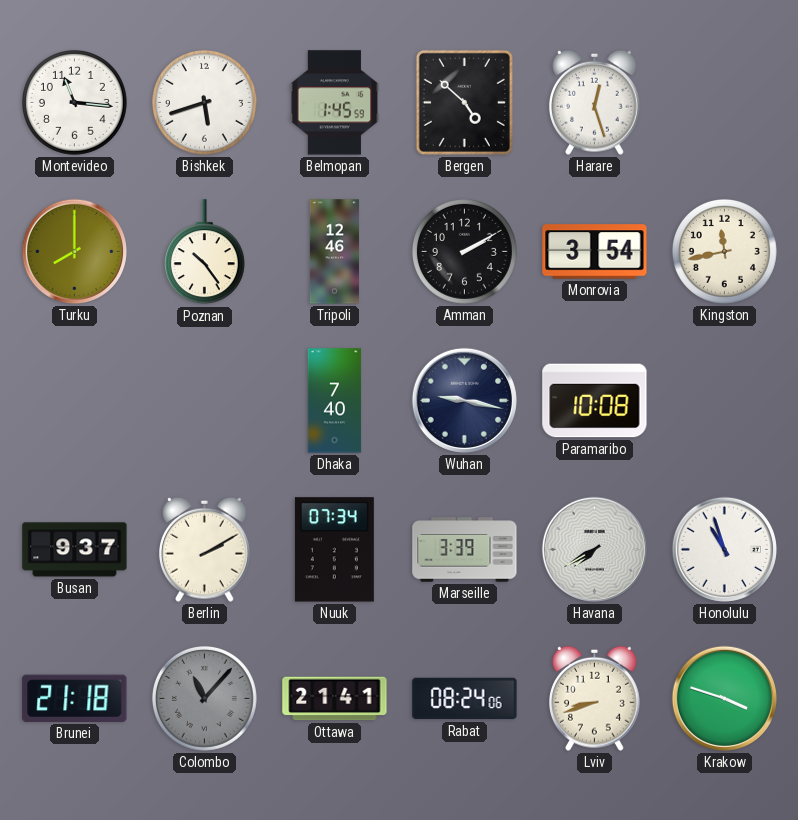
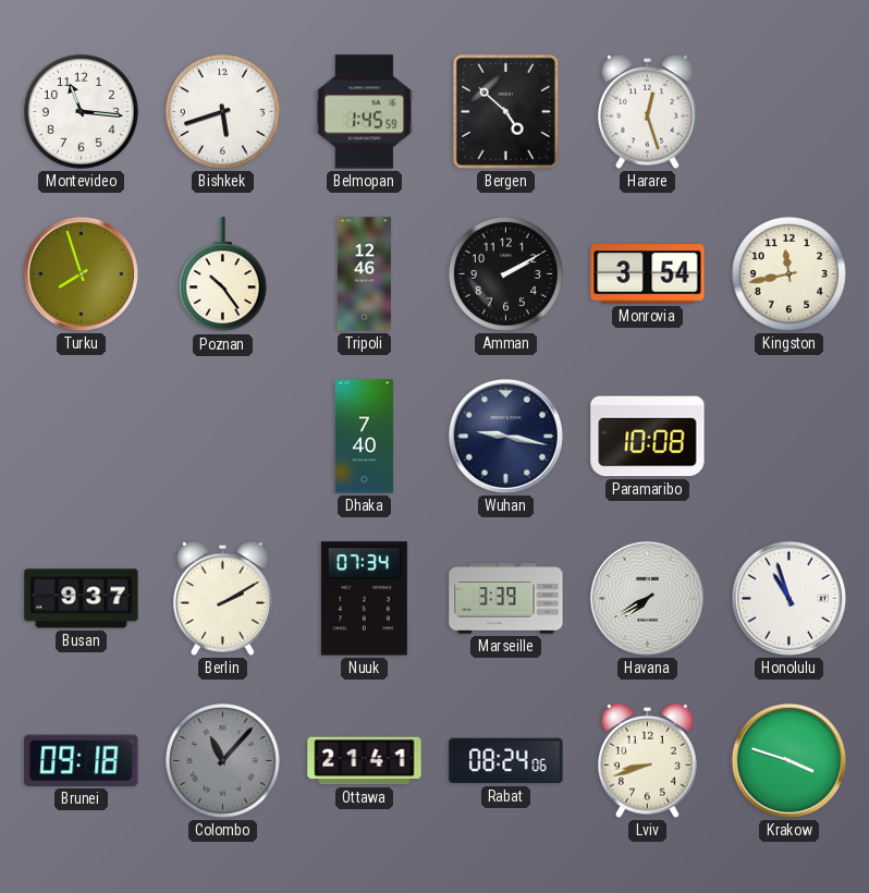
Turku: 8:00 -> 7:57 (81, 273)
Brunei: 21:18 -> 09:18 (82, 760)
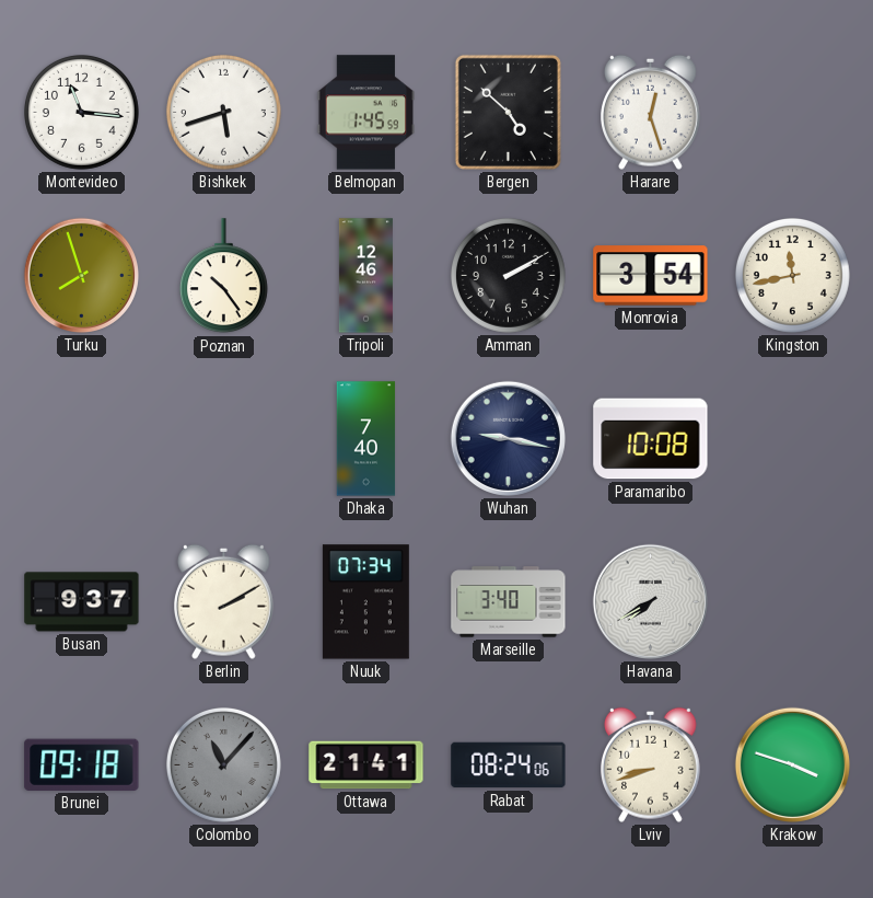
Marseille: 3:39 -> 3:40 (509, 602)
Honolulu: 10:57 -> none (788, 598)
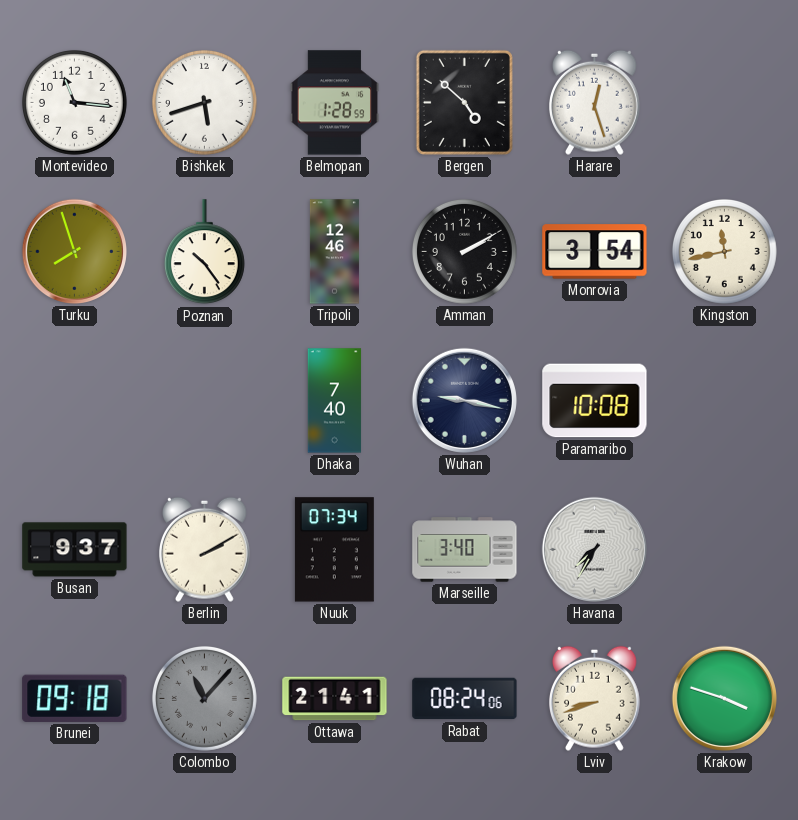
Belmopan: 1:45 -> 1:28 (335, 103)
Havana: 7:40 -> 7:35 (594, 549)
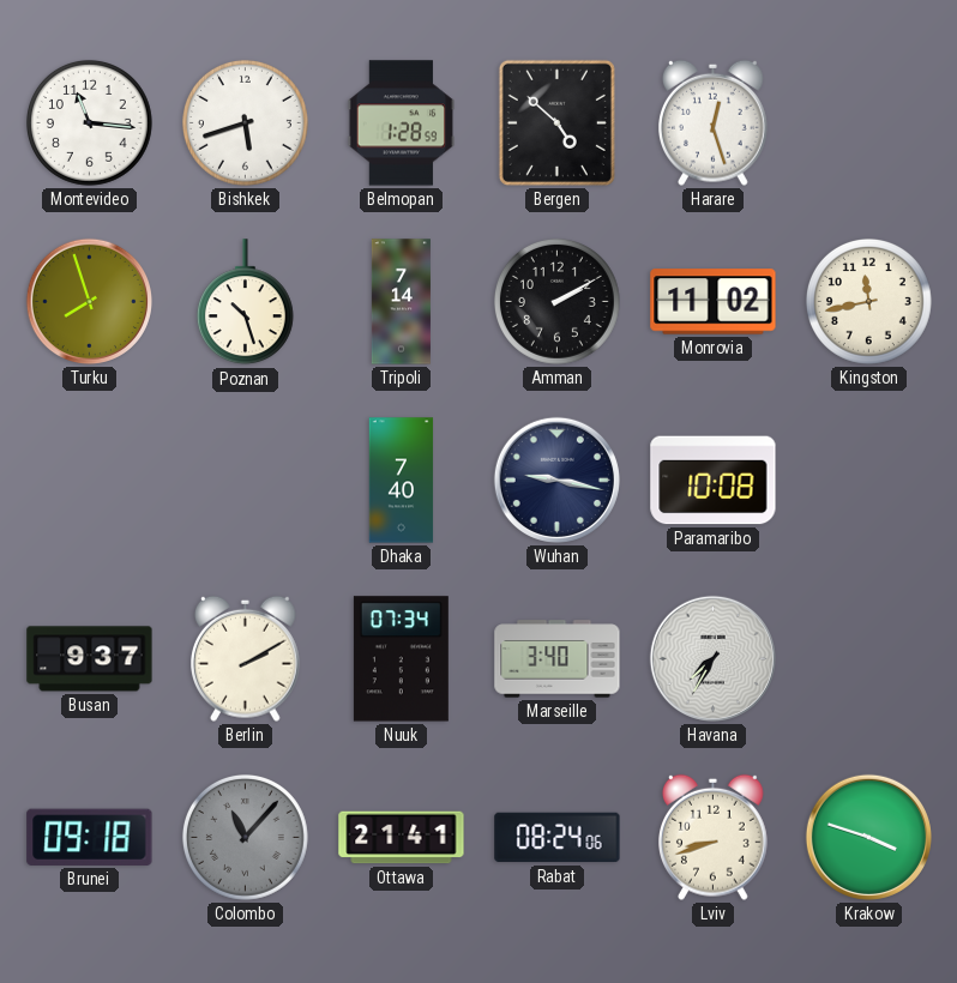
Poznan: 10:24 -> 10:27 (245, 302)
Tripoli: 12:46 -> 7:14 (401, 302)
Monrovia: 3:54 -> 11:02 (714, 302)
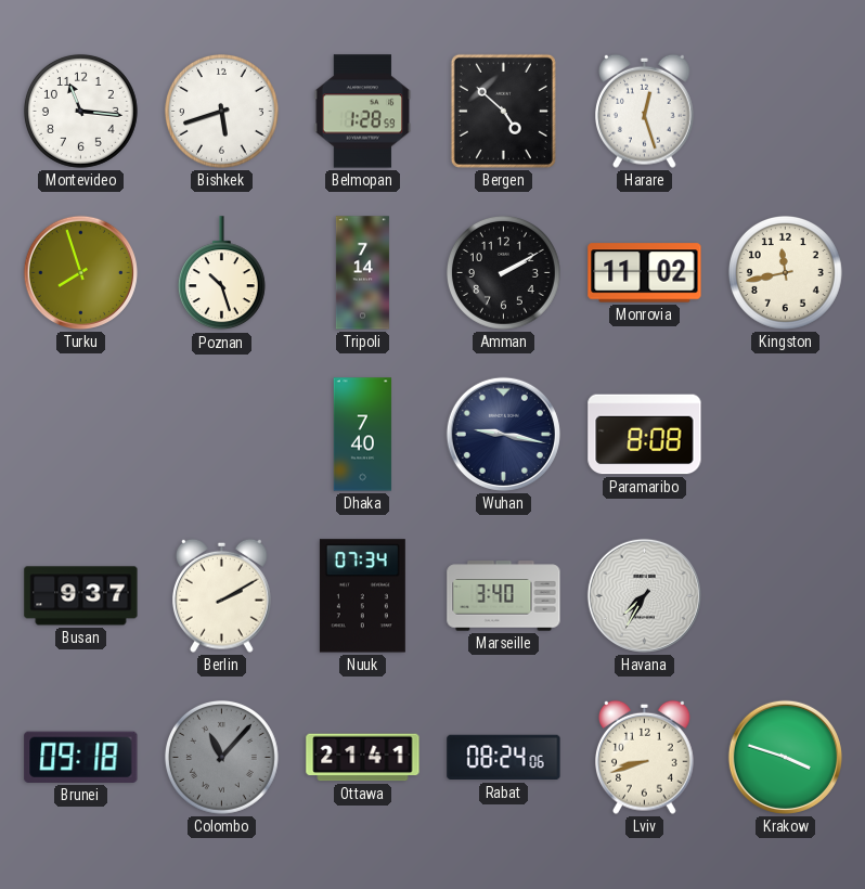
Paramaribo: 10:08 -> 8:08 (645, 435)
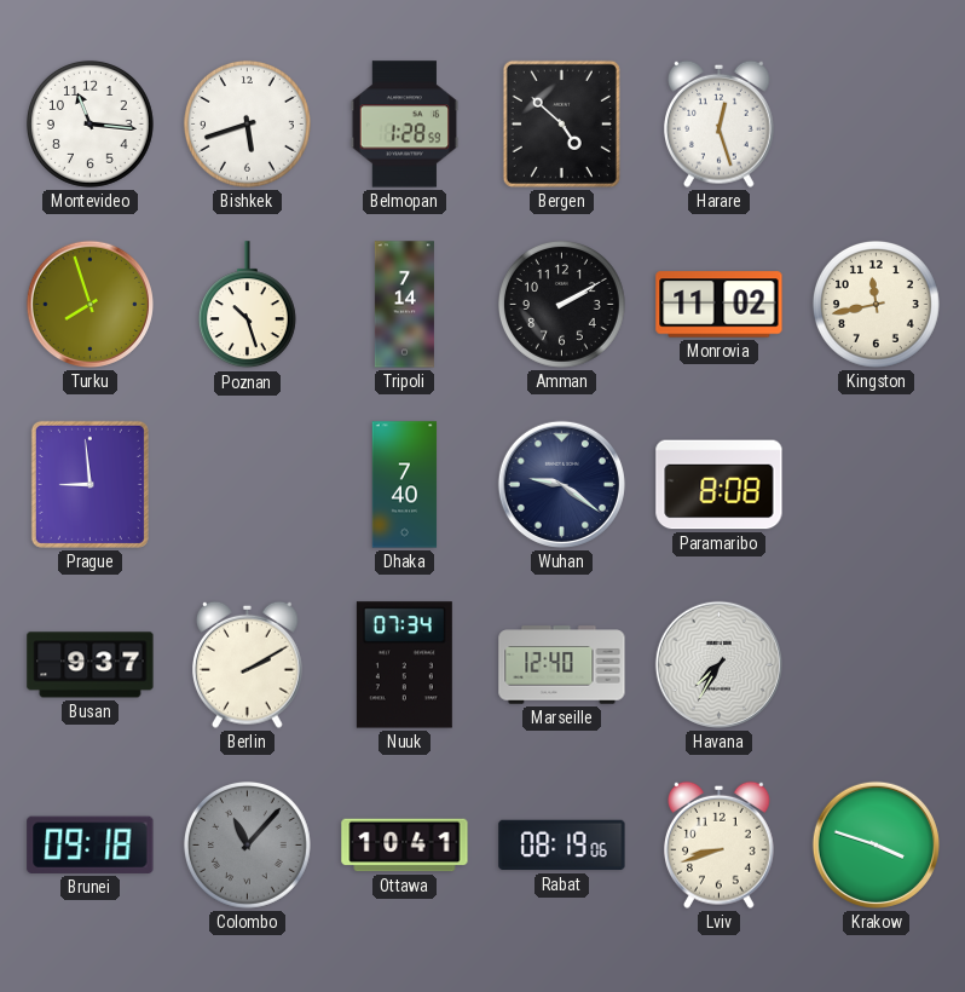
Prague: none -> 8:59 (89, 484)
Wuhan: 9:17 -> 9:21 (561, 484)
Marseille: 3:40 -> 12:40 (562, 665)
Ottawa: 21:41 -> 10:41 (405, 846)
Rabat: 08:24 -> 08:19 (562, 846)
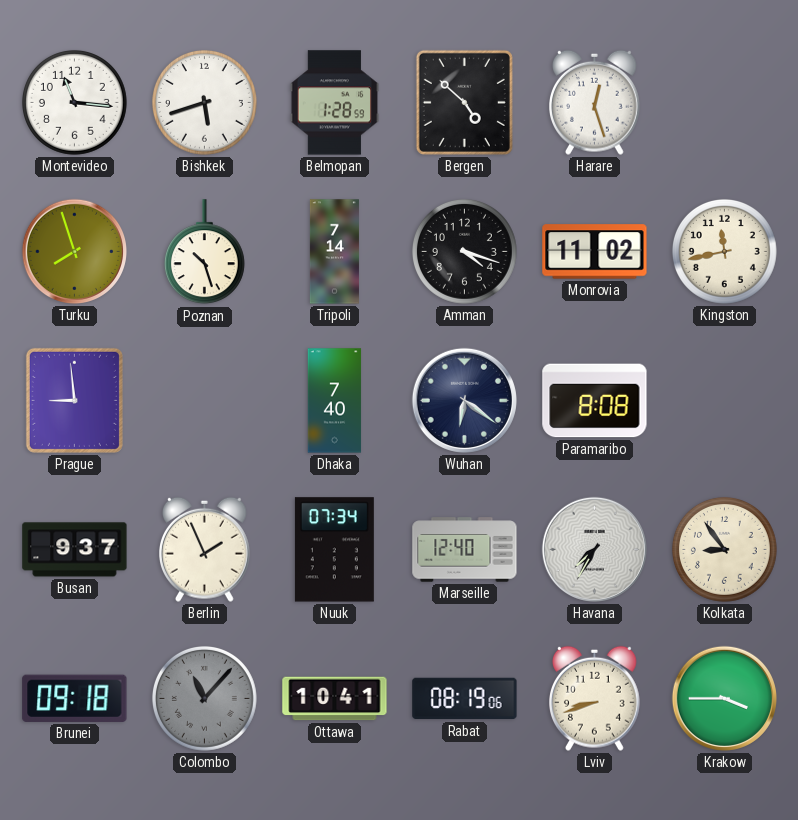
Amman: 2:10 -> 4:18 (464, 251)
Wuhan: 9:21 -> 6:21 (464, 400)
Berlin: 2:10 -> 1:56 (205, 549)
Kolkata: none -> 8:54 (724, 549)
Krakow: 3:48 -> 3:45 (724, 698)
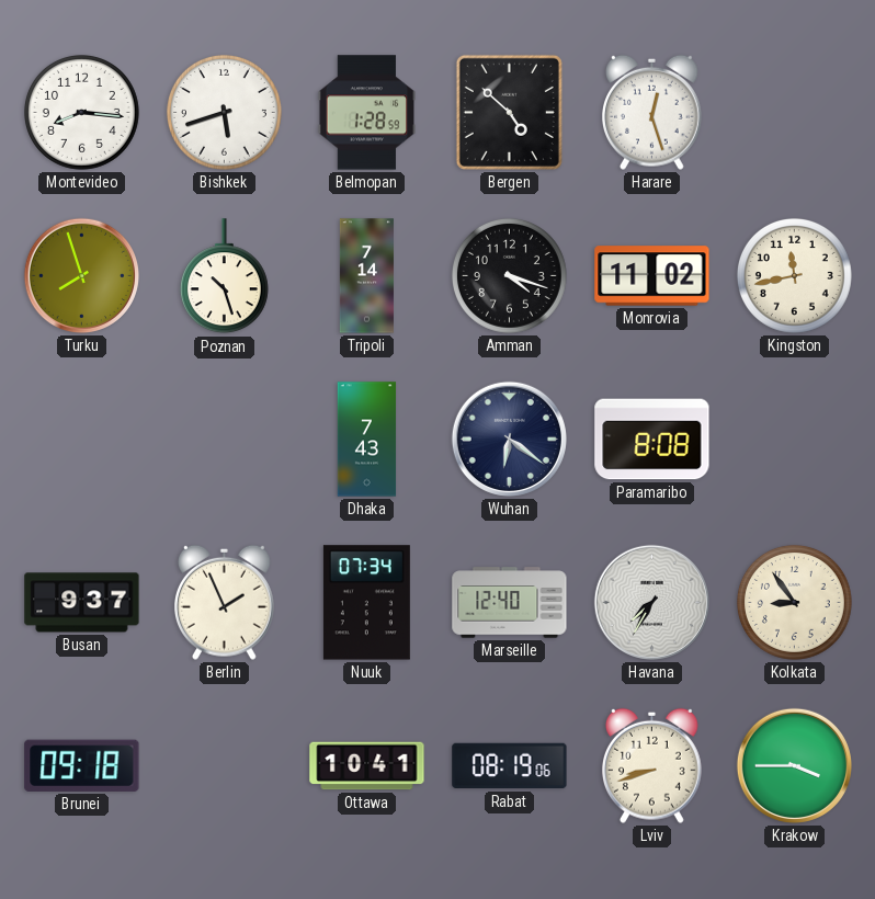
Montevideo: 11:16 -> 8:16 (81, 112)
Prague: 8:59 -> none (74, 400)
Dhaka: 7:40 -> 7:43 (367, 440)
Colombo: 11:07 -> none (204, 698)
